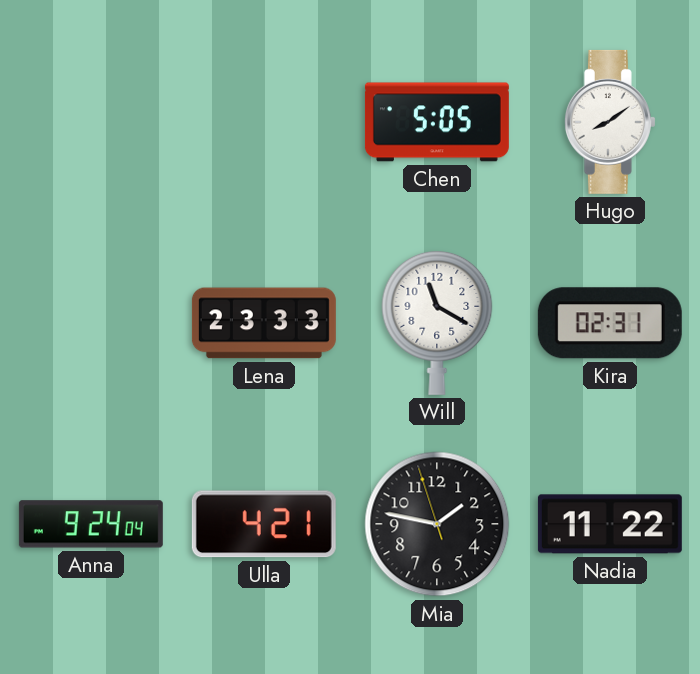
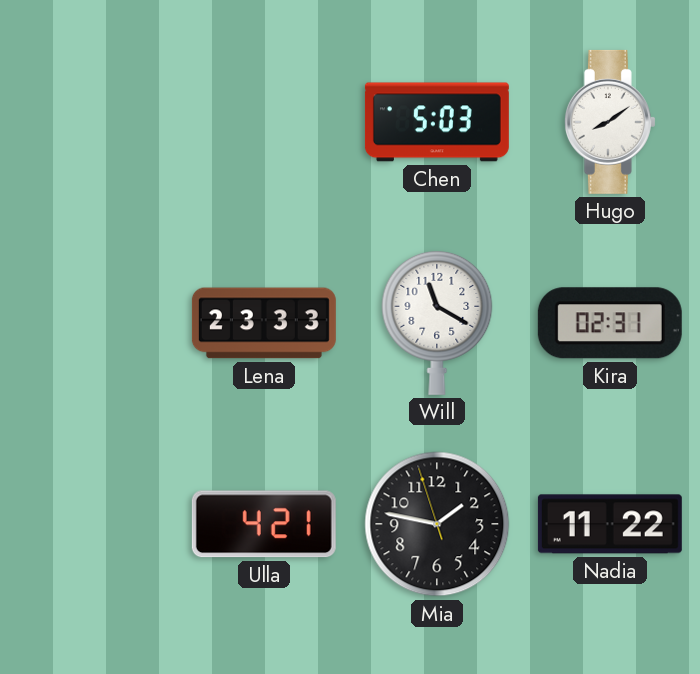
Chen: 5:05 -> 5:03 (437, 122)
Anna: 9:24 -> none (91, 524)
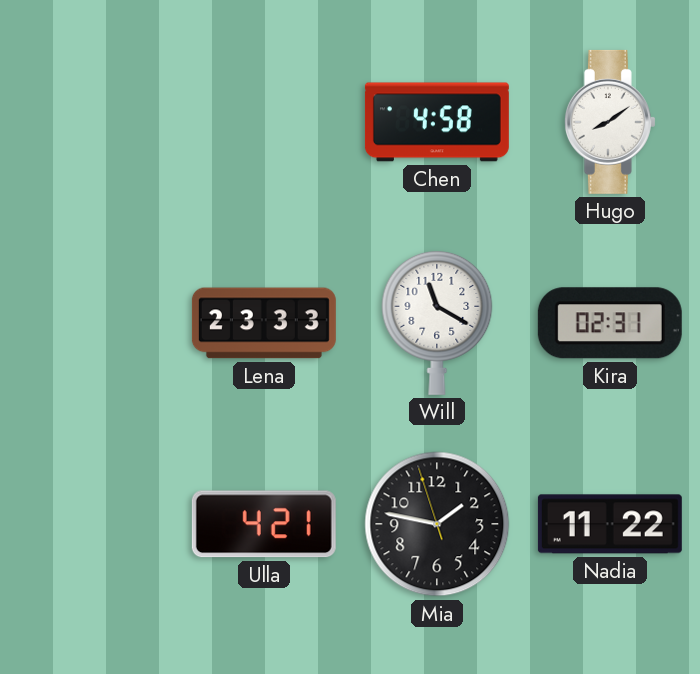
Chen: 5:03 -> 4:58 (437, 122)
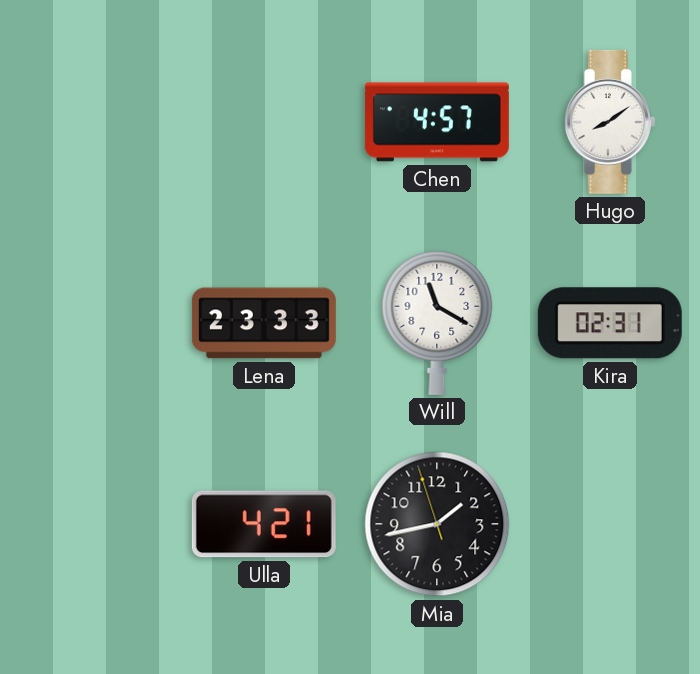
Chen: 4:58 -> 4:57 (437, 122)
Mia: 1:46 -> 1:42 (437, 524)
Nadia: 11:22 -> none (610, 524)
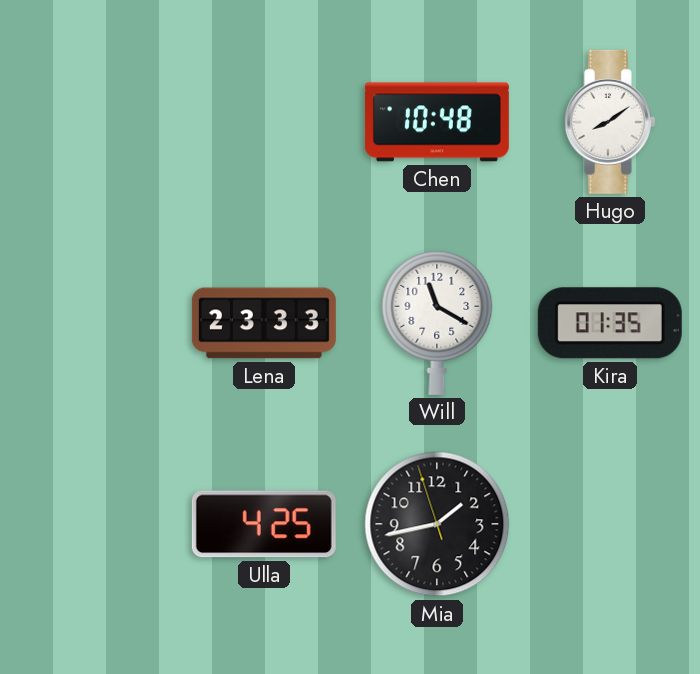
Chen: 4:57 -> 10:48 (437, 122)
Kira: 02:31 -> 01:35 (610, 323)
Ulla: 4:21 -> 4:25 (264, 524)
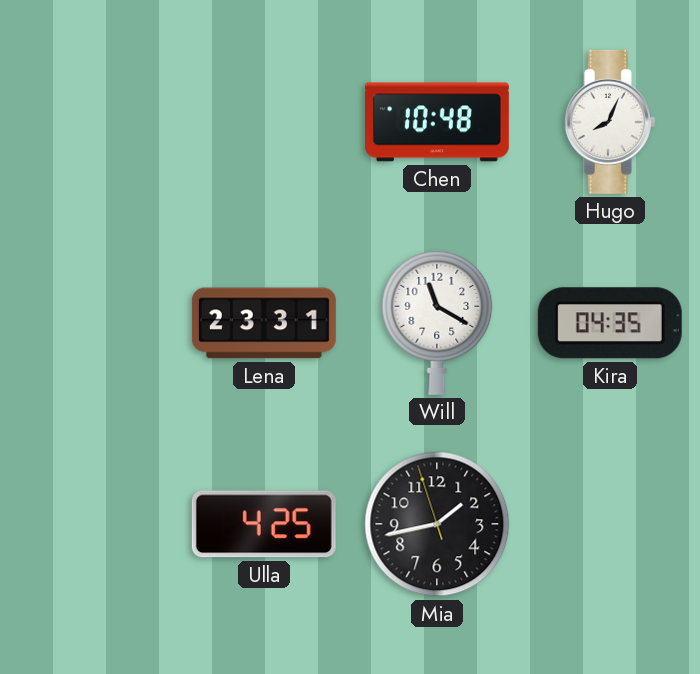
Hugo: 8:09 -> 8:04 (610, 122)
Lena: 23:33 -> 23:31 (264, 323)
Kira: 01:35 -> 04:35 (610, 323)
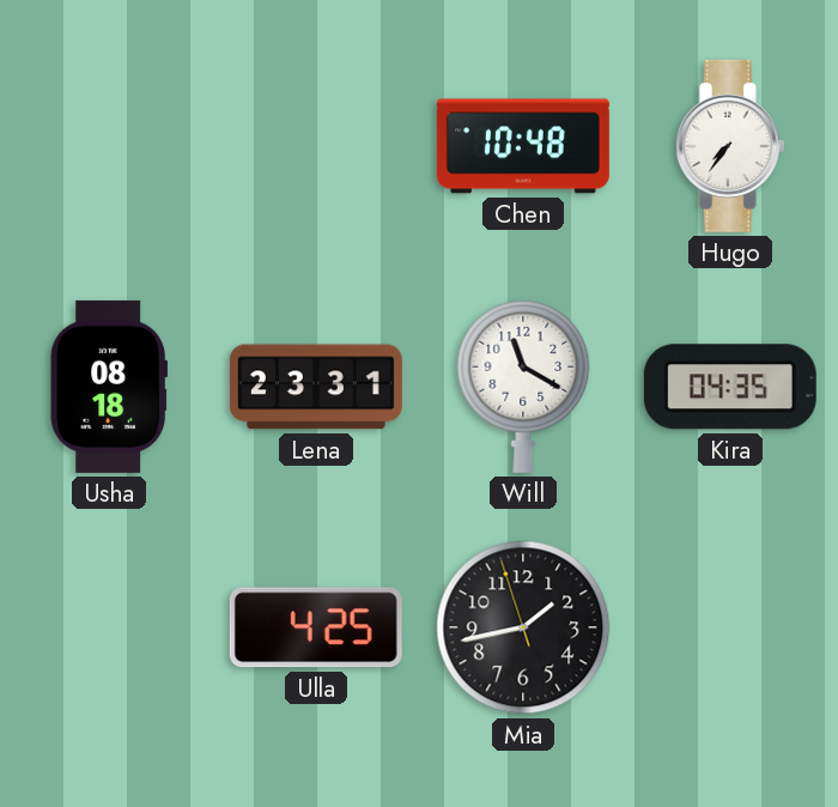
Hugo: 8:04 -> 7:36 (730, 146)
Usha: none -> 08:18 (108, 387)
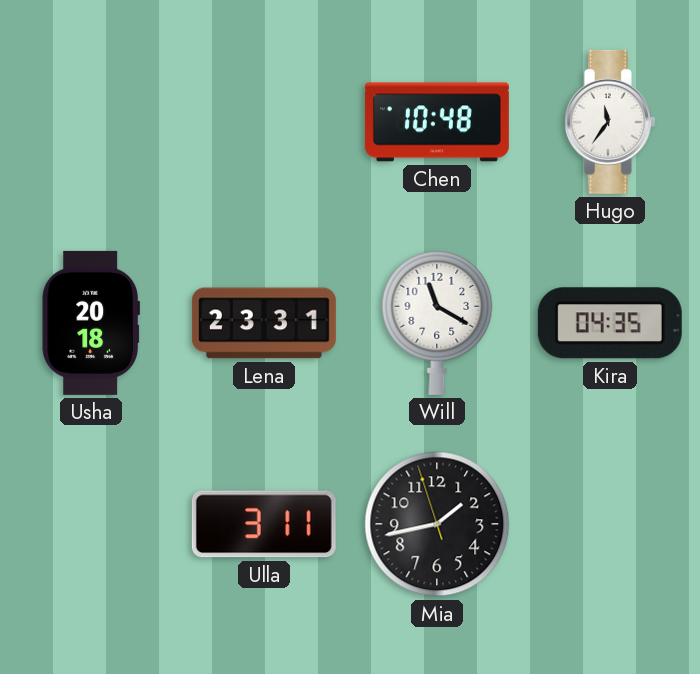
Hugo: 7:36 -> 11:36 (610, 122)
Usha: 08:18 -> 20:18 (90, 323)
Ulla: 4:25 -> 3:11 (264, 524)
